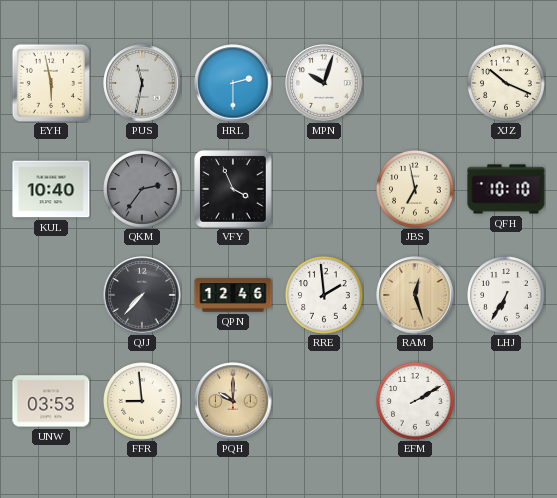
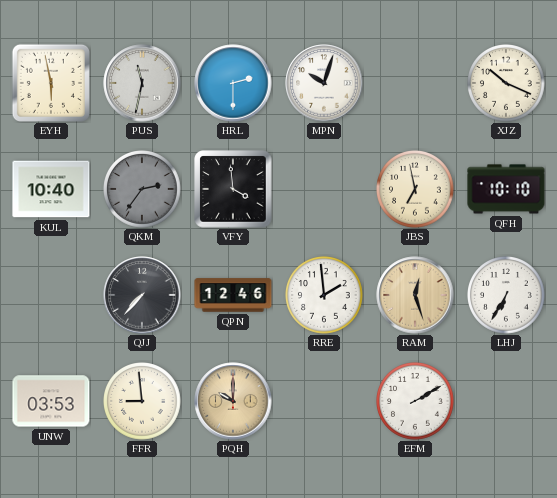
VFY: 3:56 -> 3:59 (233, 189)
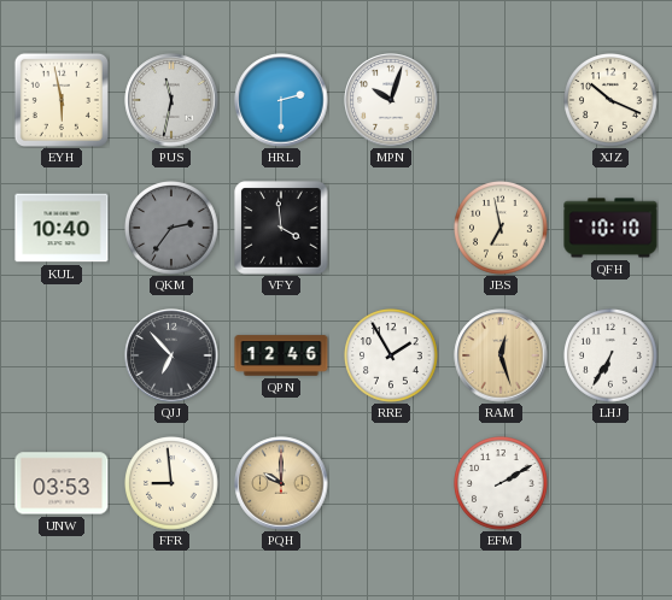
QJJ: 7:37 -> 6:53 (171, 355)
RRE: 1:59 -> 1:55 (392, 357)
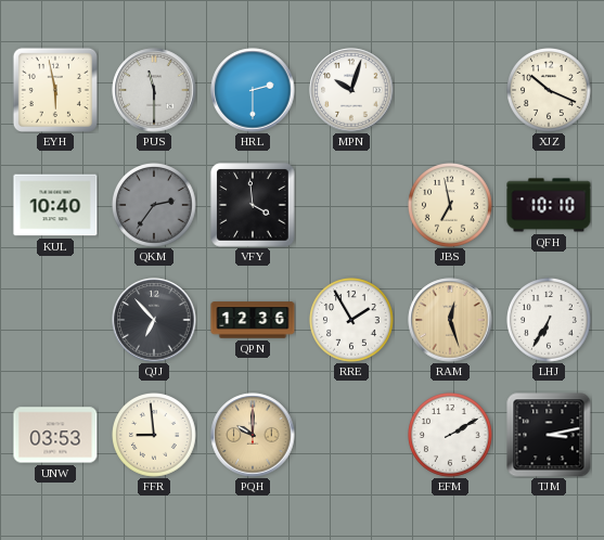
PUS: 11:32 -> 11:30 (154, 90)
QPN: 12:46 -> 12:36 (253, 320)
TJM: none -> 3:13 (549, 435)
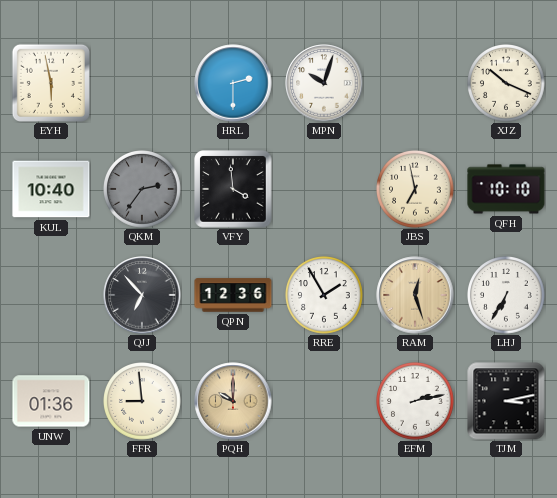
PUS: 11:30 -> none (154, 90)
UNW: 03:53 -> 01:36 (51, 401)
EFM: 2:10 -> 2:13 (416, 402)
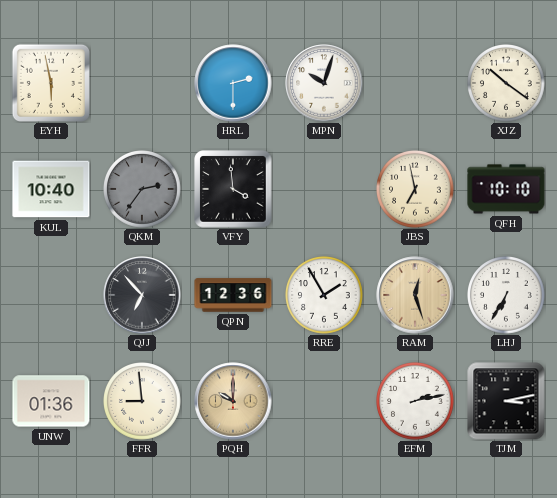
XJZ: 10:19 -> 10:21 (507, 84)
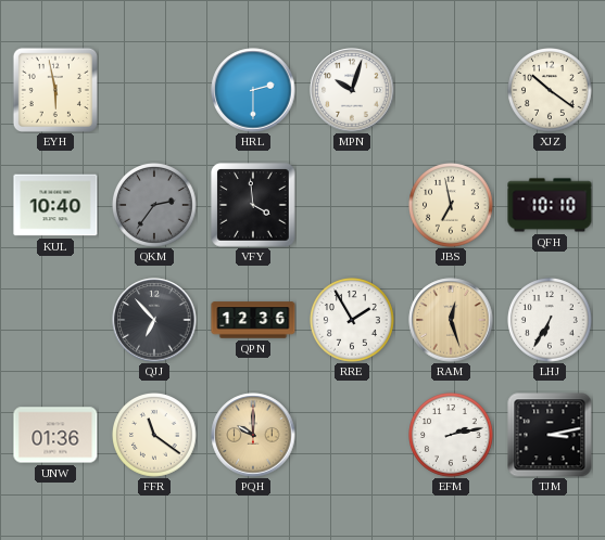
FFR: 8:59 -> 11:21 (155, 436)
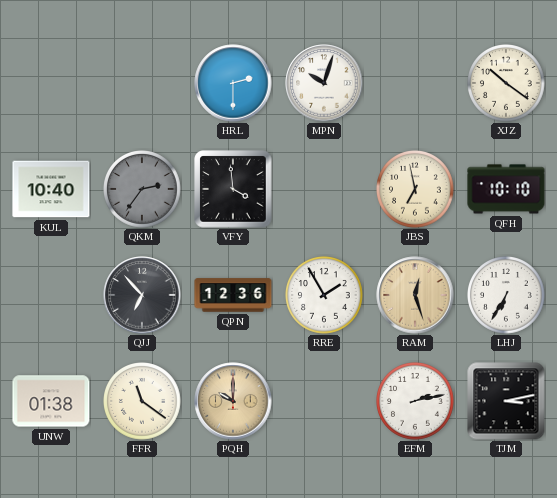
EYH: 5:58 -> none (55, 90)
UNW: 01:36 -> 01:38 (51, 401)
